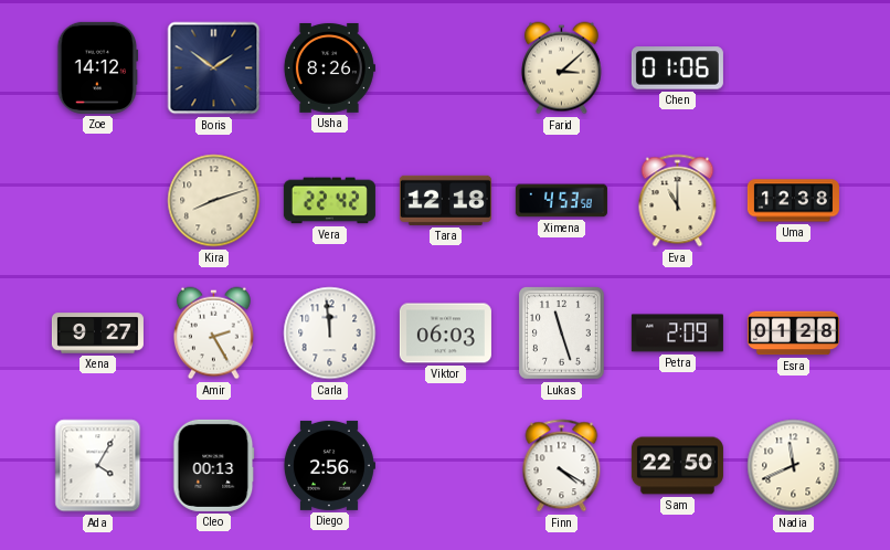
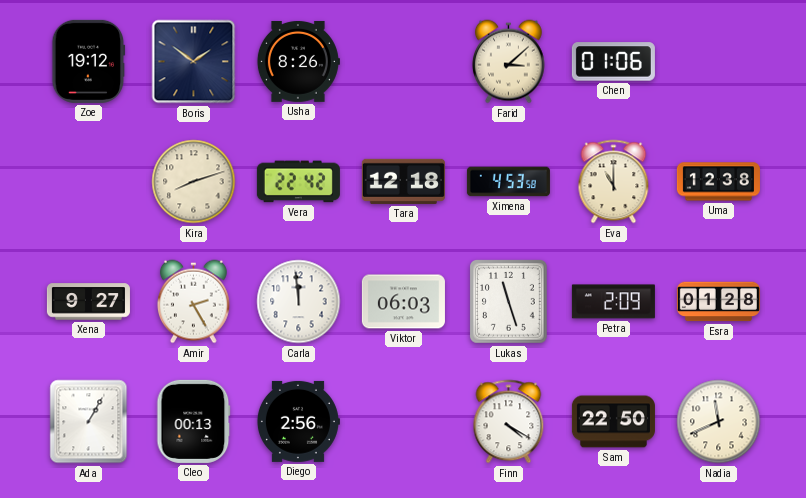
Zoe: 14:12 -> 19:12 (89, 61)
Ada: 4:05 -> 1:05 (89, 422)
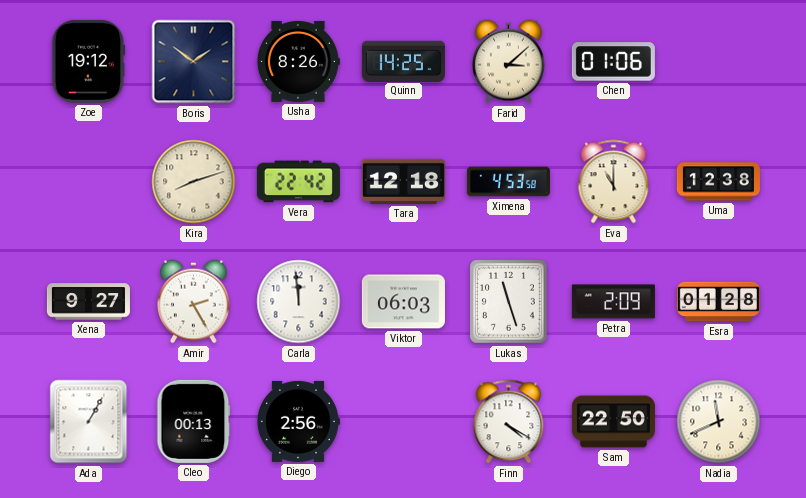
Quinn: none -> 14:25 (403, 61)
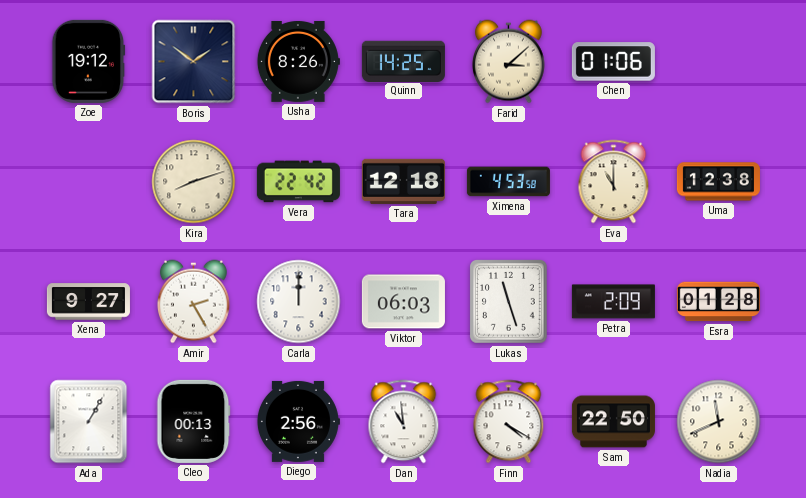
Carla: 11:59 -> 12:00 (299, 302)
Dan: none -> 10:59 (404, 422)
